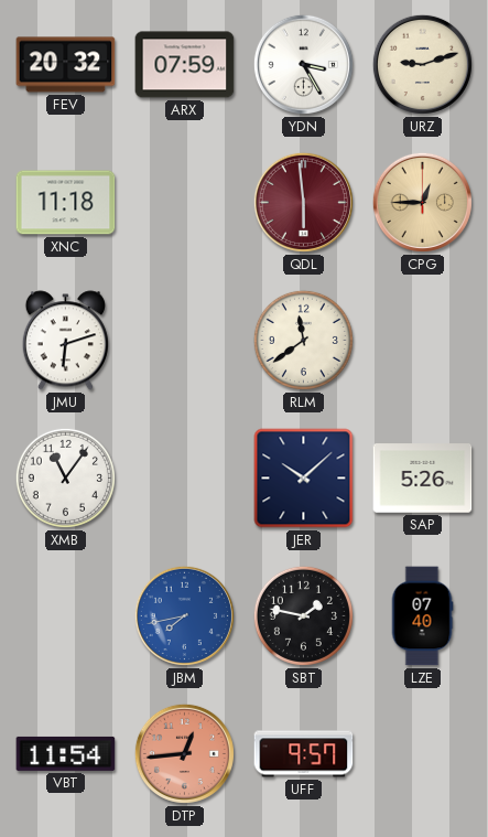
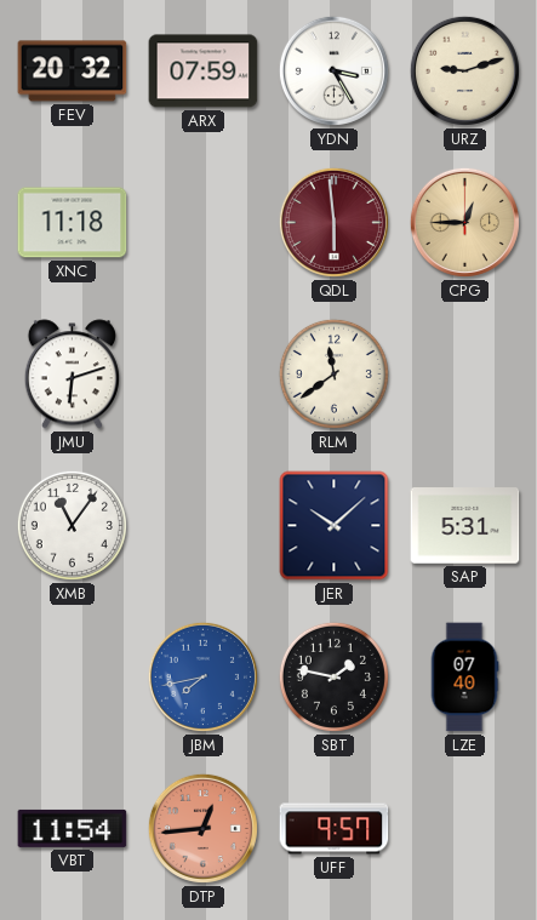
SAP: 5:26 -> 5:31 (465, 526)
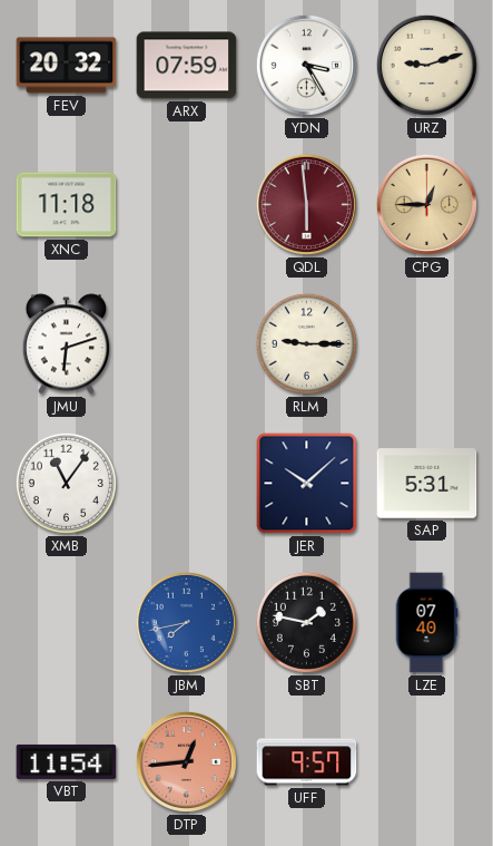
RLM: 11:39 -> 9:15 (306, 343)
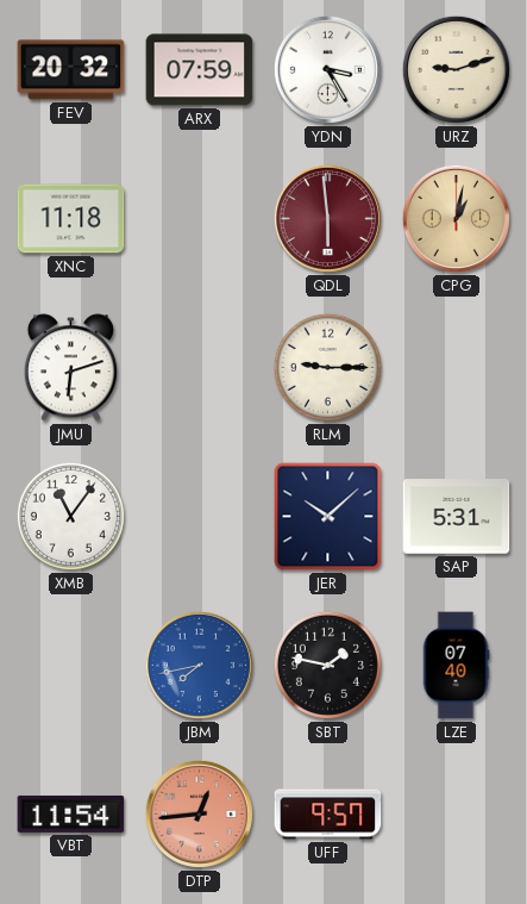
CPG: 12:45 -> 1:02 (456, 218)
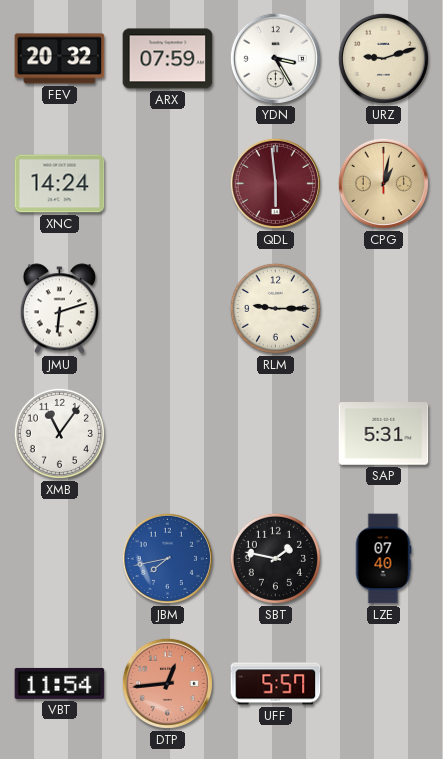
XNC: 11:18 -> 14:24 (60, 184)
JER: 10:08 -> none (328, 517)
UFF: 9:57 -> 5:57 (276, 684)
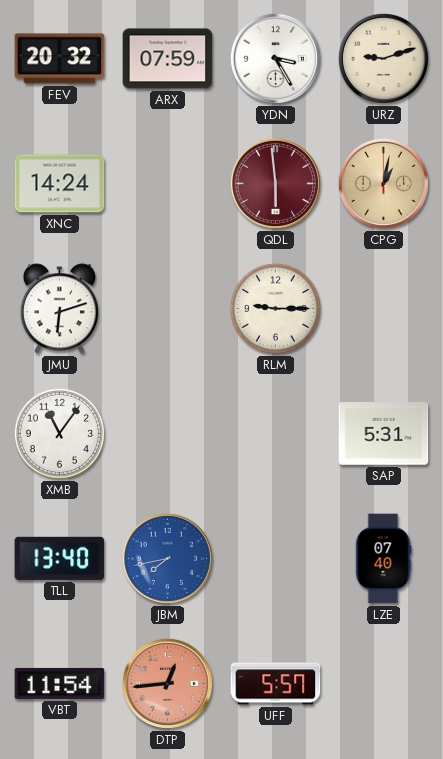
TLL: none -> 13:40 (60, 558)
SBT: 1:47 -> none (275, 558)
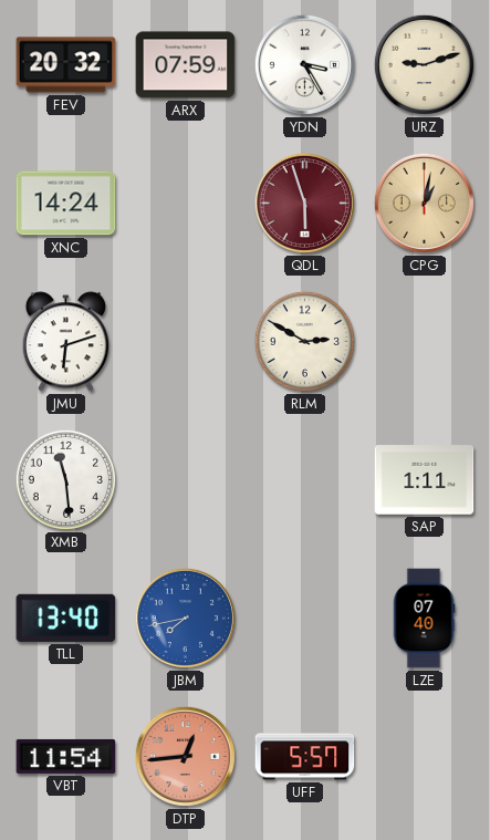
QDL: 5:59 -> 5:57 (304, 203)
RLM: 9:15 -> 2:50 (304, 341)
XMB: 11:06 -> 11:29 (65, 479)
SAP: 5:31 -> 1:11 (425, 480)
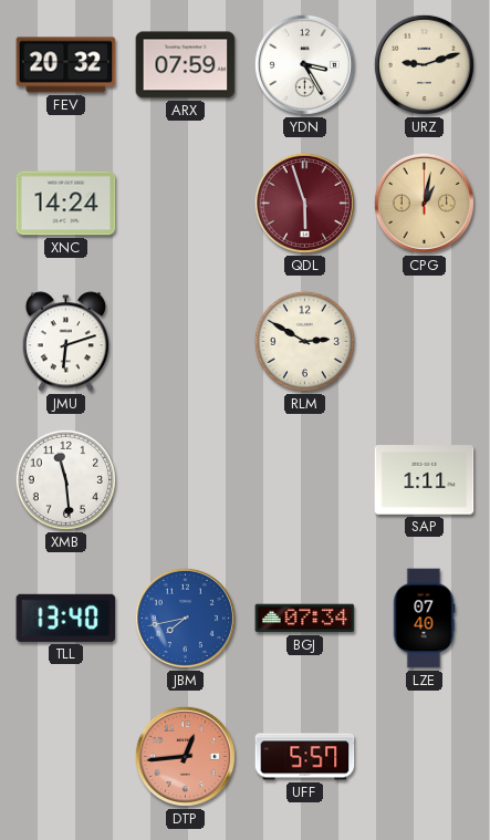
BGJ: none -> 07:34 (305, 619)
VBT: 11:54 -> none (66, 756)
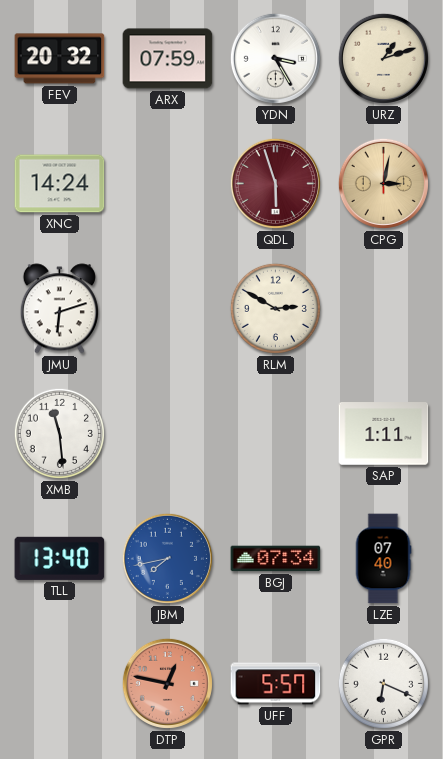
URZ: 9:12 -> 1:12 (383, 58)
CPG: 1:02 -> 3:02 (383, 183)
DTP: 12:44 -> 12:47 (167, 683)
GPR: none -> 6:19 (383, 683)
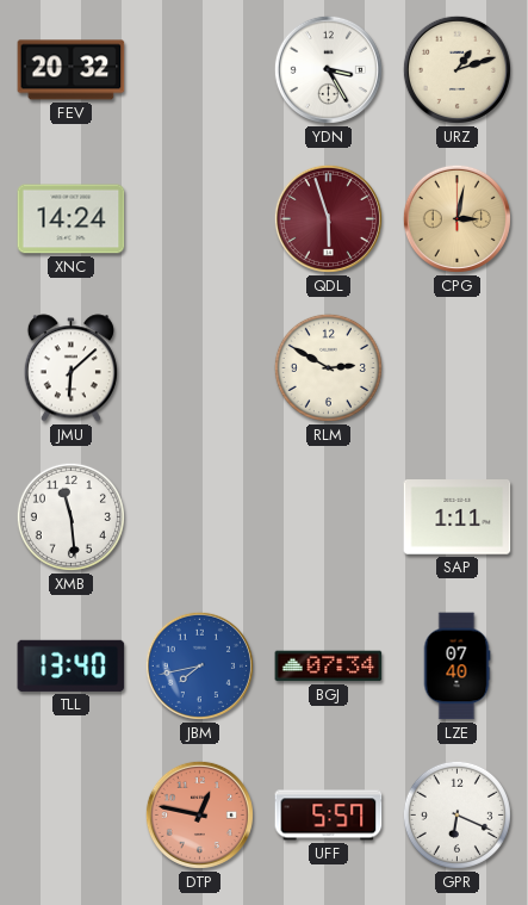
ARX: 07:59 -> none (168, 59)
JMU: 6:12 -> 6:08 (70, 368)
